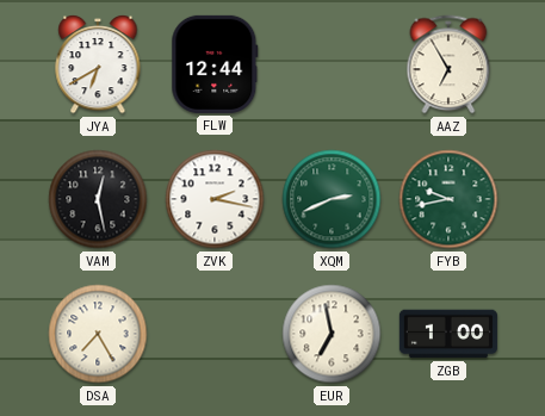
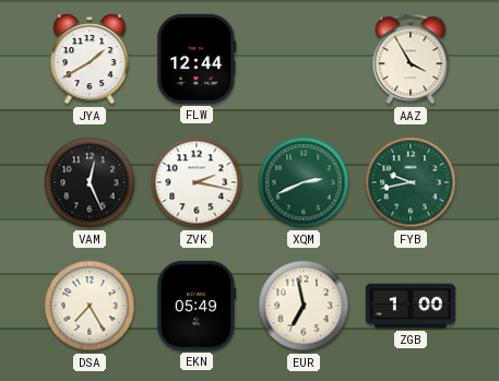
JYA: 6:40 -> 1:40 (90, 59)
AAZ: 6:55 -> 3:55 (411, 59)
VAM: 12:28 -> 12:26 (90, 182)
EKN: none -> 05:49 (197, 306)
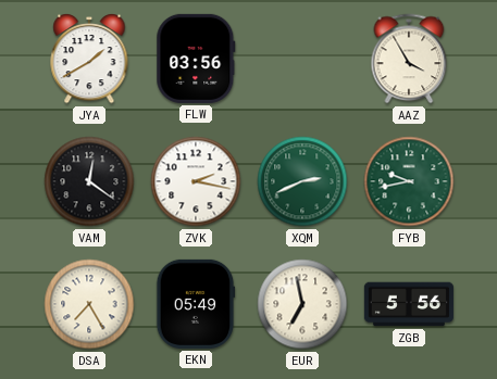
FLW: 12:44 -> 03:56 (196, 59)
VAM: 12:26 -> 12:21 (89, 181)
ZGB: 1:00 -> 5:56 (409, 304)
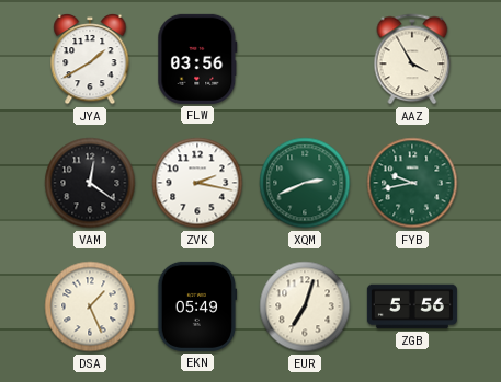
DSA: 7:25 -> 1:26 (90, 306)
EUR: 6:58 -> 7:03 (305, 306)
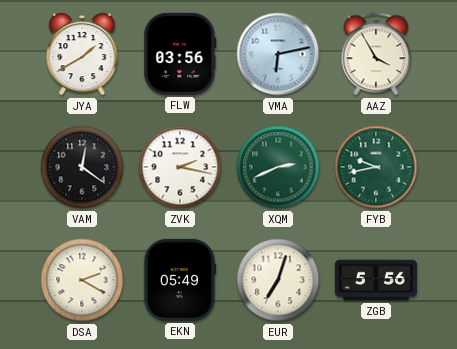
VMA: none -> 6:13 (278, 54)
DSA: 1:26 -> 2:20 (82, 280)
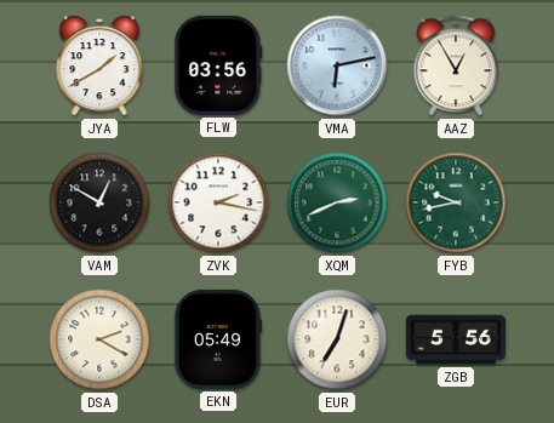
AAZ: 3:55 -> 12:55 (456, 65)
VAM: 12:21 -> 12:50 (99, 202)
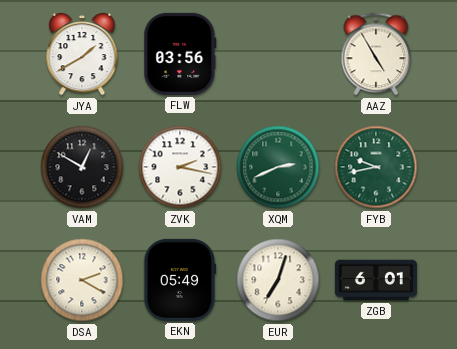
VMA: 6:13 -> none (337, 65)
AAZ: 12:55 -> 4:55 (376, 54)
ZGB: 5:56 -> 6:01 (376, 280)
